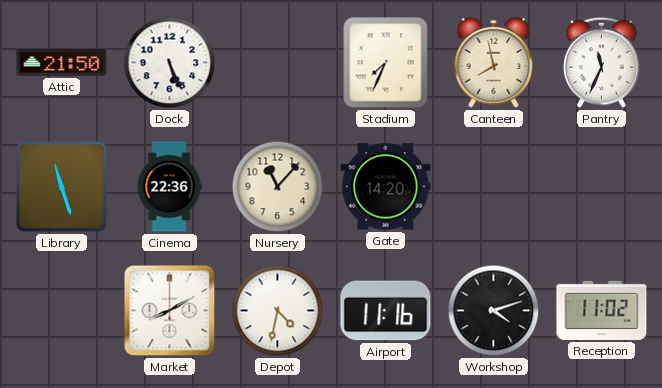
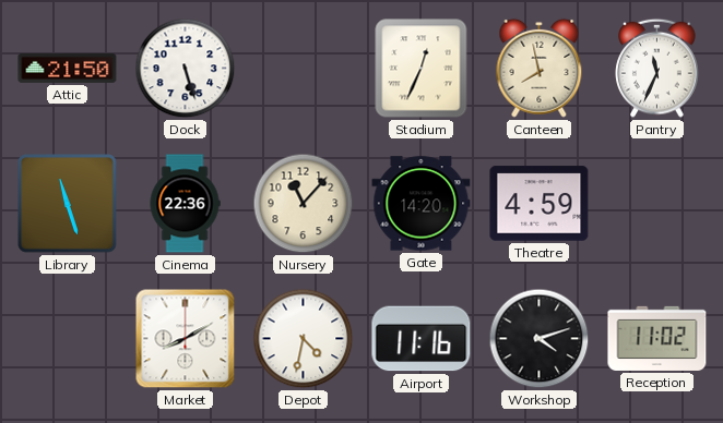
Dock: 5:26 -> 5:27 (186, 69)
Stadium: 7:34 -> 12:34 (422, 69)
Theatre: none -> 4:59 (540, 204)
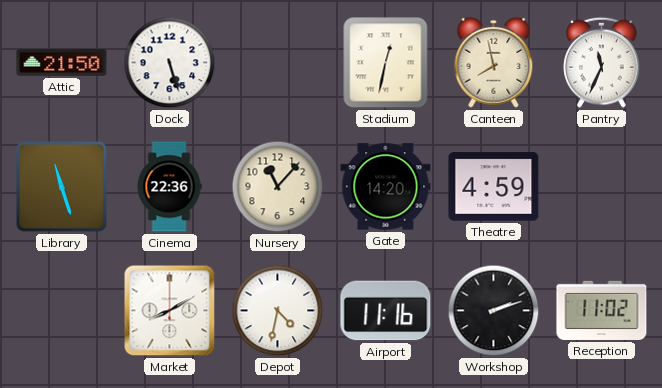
Stadium: 12:34 -> 12:32 (386, 63)
Workshop: 4:12 -> 2:12 (494, 311)
